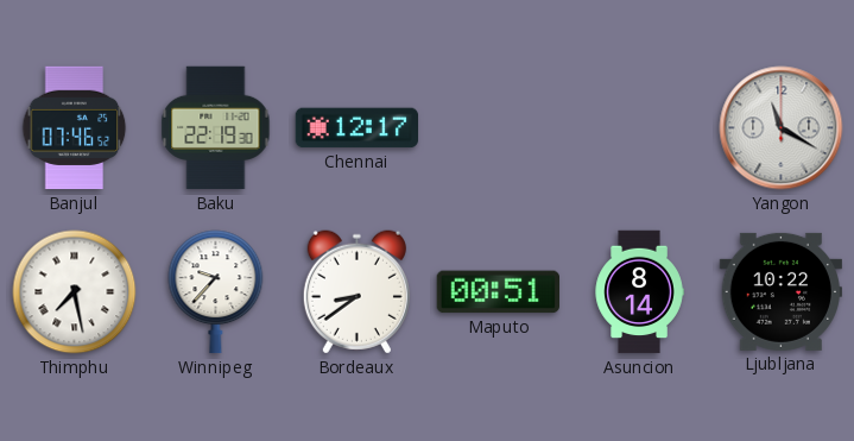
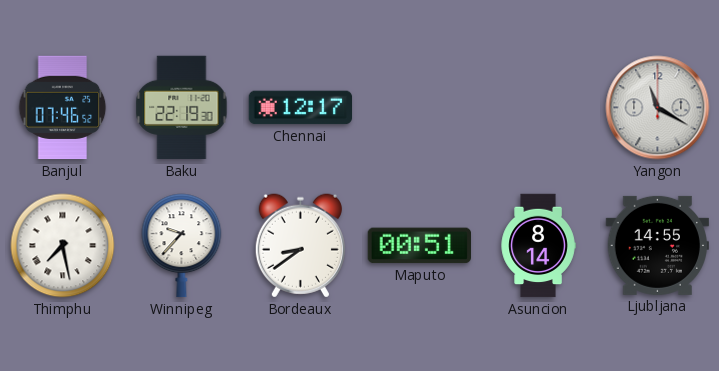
Ljubljana: 10:22 -> 14:55 (657, 245)
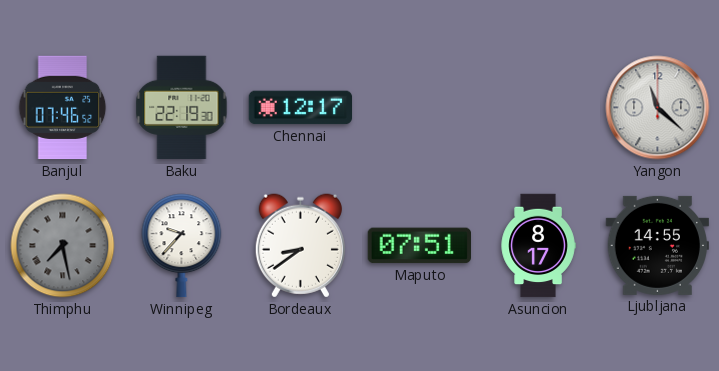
Yangon: 11:20 -> 11:22 (658, 108)
Thimphu dial: white -> grey (63, 246)
Maputo: 00:51 -> 07:51 (419, 246)
Asuncion: 8:14 -> 8:17 (538, 246)
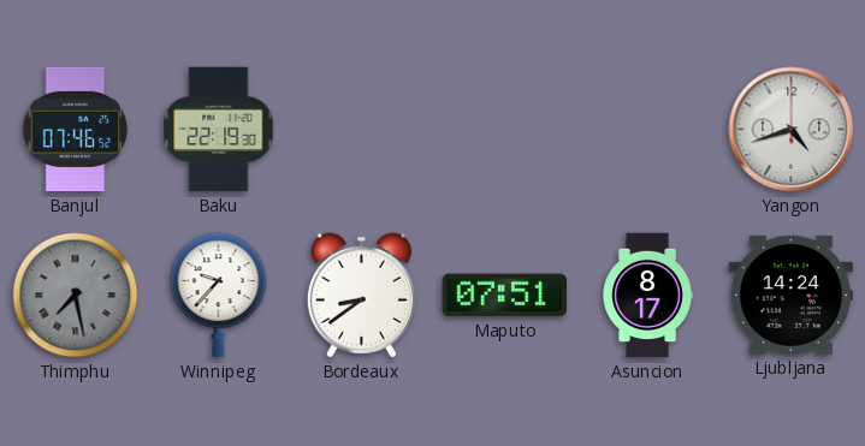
Chennai: 12:17 -> none (301, 108)
Yangon: 11:22 -> 4:42 (792, 130)
Ljubljana: 14:55 -> 14:24 (790, 295)
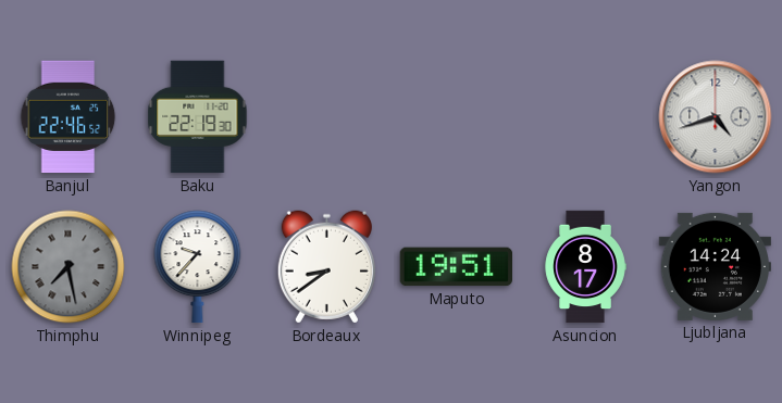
Banjul: 07:46 -> 22:46 (69, 117)
Maputo: 07:51 -> 19:51 (456, 267)
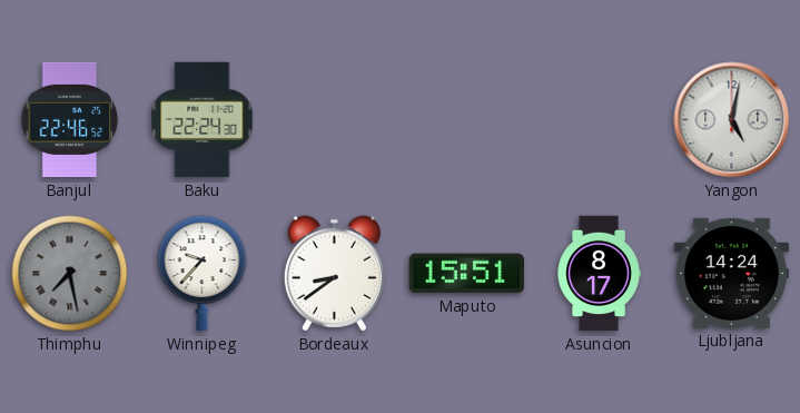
Baku: 22:19 -> 22:24 (203, 120)
Yangon: 4:42 -> 5:02 (732, 120)
Maputo: 19:51 -> 15:51 (466, 274)
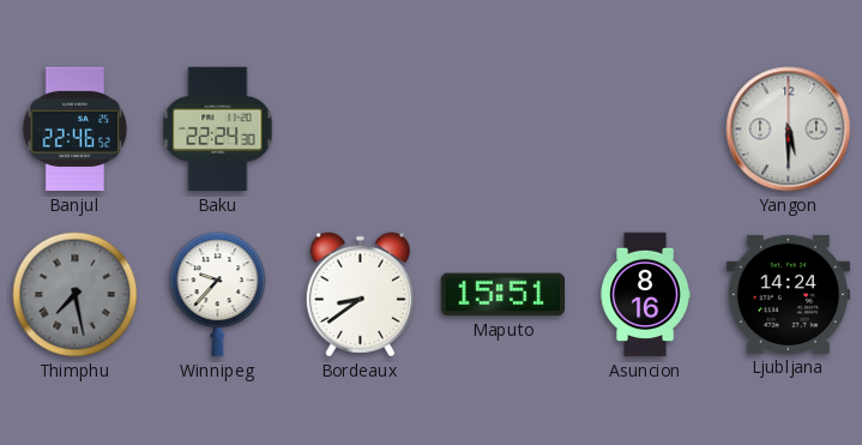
Yangon: 5:02 -> 5:30 (789, 130)
Asuncion: 8:17 -> 8:16 (645, 295)
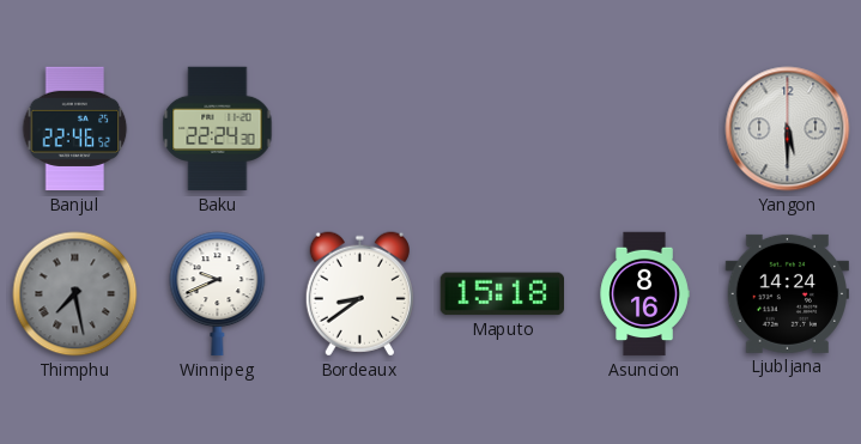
Winnipeg: 9:37 -> 9:41 (218, 294)
Maputo: 15:51 -> 15:18 (502, 294)
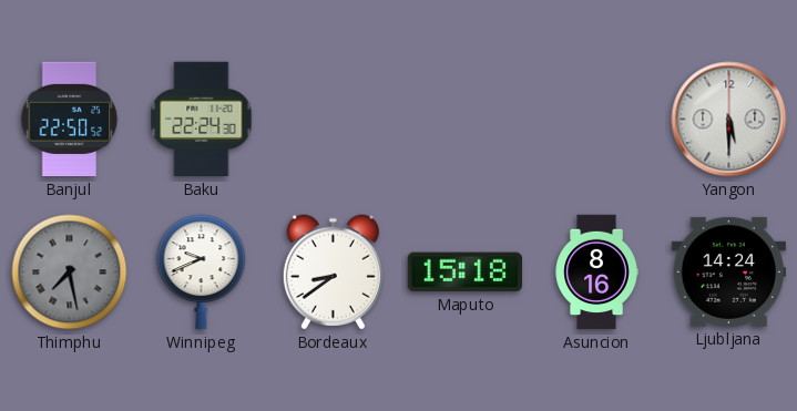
Banjul: 22:46 -> 22:50 (70, 120)
